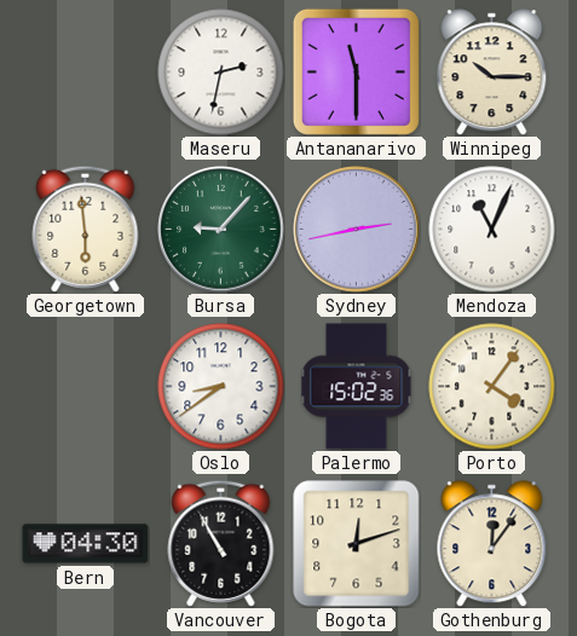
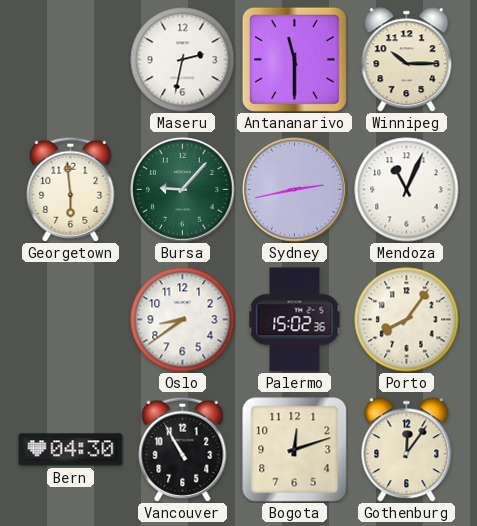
Porto: 4:06 -> 8:06 (407, 320)
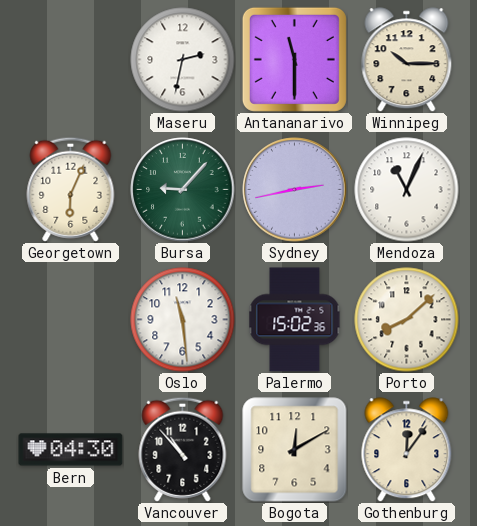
Georgetown: 5:59 -> 6:04 (71, 189)
Oslo: 8:39 -> 11:29 (183, 320)
Porto: 8:06 -> 8:08 (407, 320)
Vancouver: 10:55 -> 10:53 (183, 449)
Bogota: 12:12 -> 12:10 (295, 450)
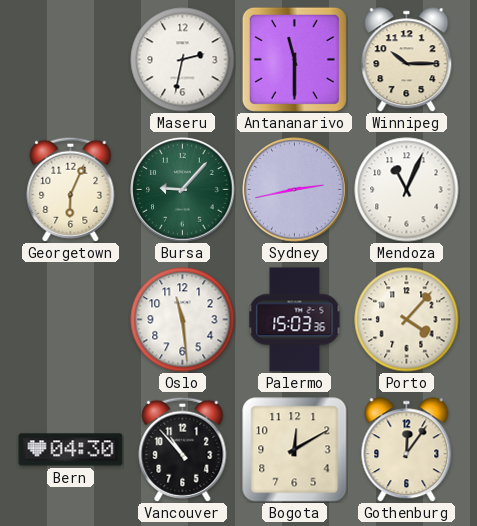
Palermo: 15:02 -> 15:03 (295, 320)
Porto: 8:08 -> 4:07 (407, 320)
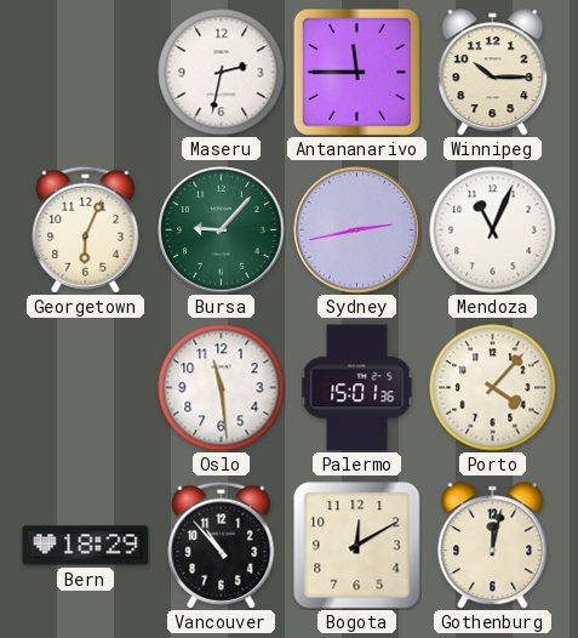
Antananarivo: 11:30 -> 11:45 (356, 72)
Palermo: 15:03 -> 15:01 (357, 388)
Bern: 04:30 -> 18:29 (86, 546)
Gothenburg: 12:06 -> 12:02 (493, 546)
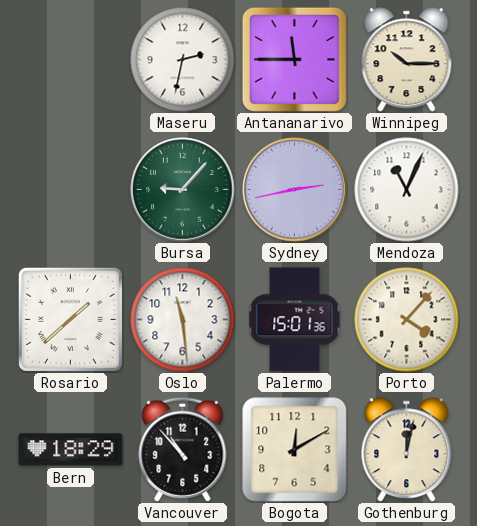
Georgetown: 6:04 -> none (86, 229)
Rosario: none -> 1:38 (70, 319)
